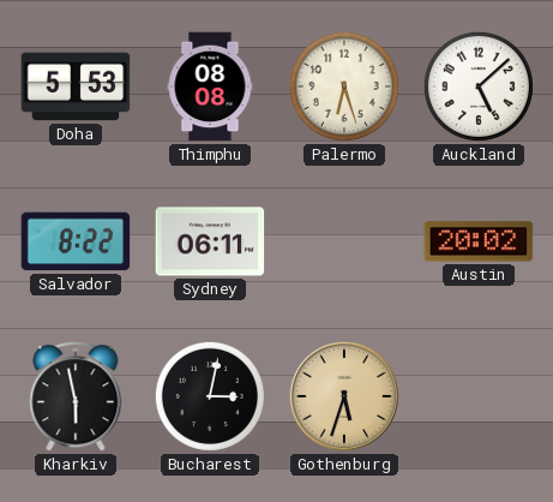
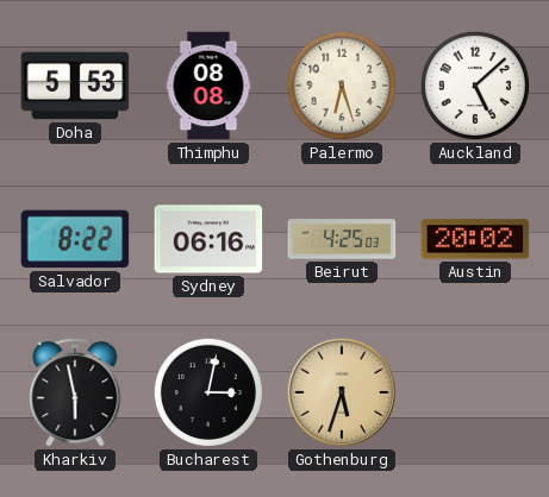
Sydney: 06:11 -> 06:16 (208, 239)
Beirut: none -> 4:25 (342, 239)
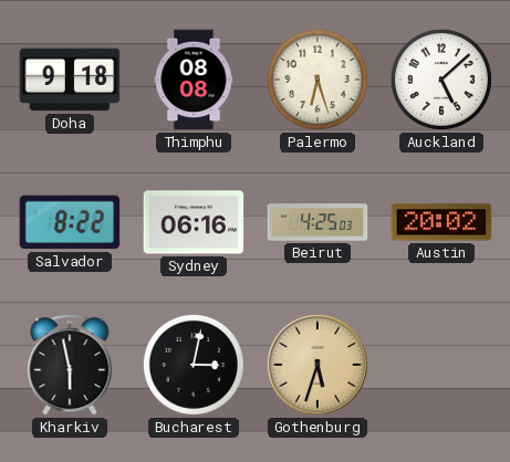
Doha: 5:53 -> 9:18 (70, 80)
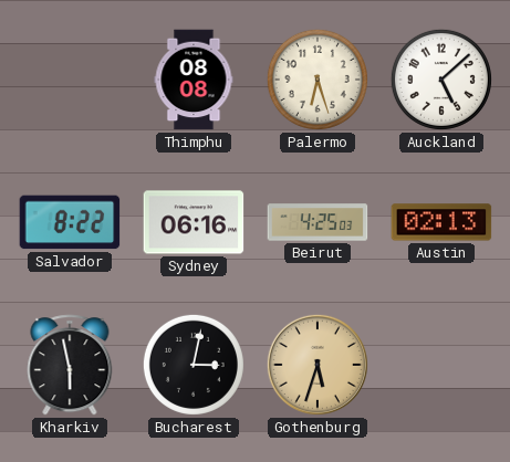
Doha: 9:18 -> none (70, 80)
Austin: 20:02 -> 02:13 (441, 222)
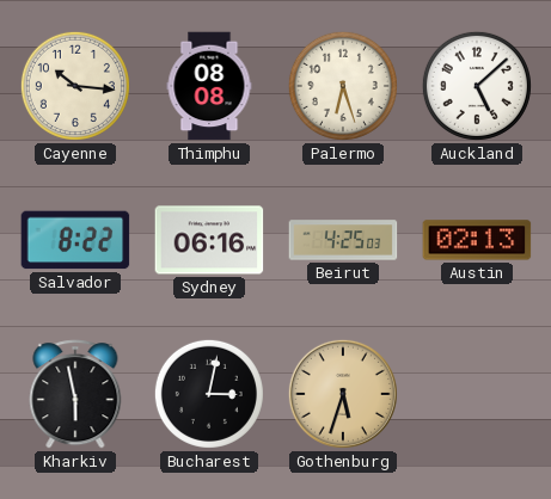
Cayenne: none -> 10:16 (75, 86)
